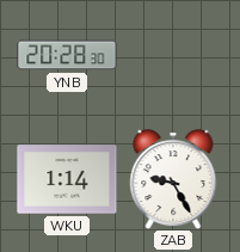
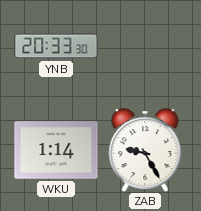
YNB: 20:28 -> 20:33 (56, 46)
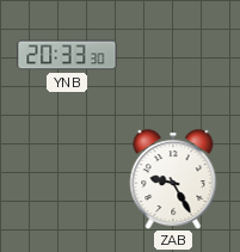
WKU: 1:14 -> none (56, 150)
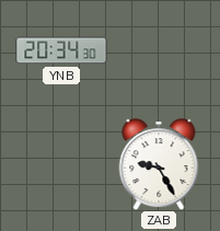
YNB: 20:33 -> 20:34 (61, 50)
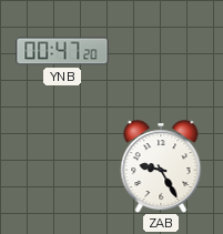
YNB: 20:34 -> 00:47 (62, 51)
